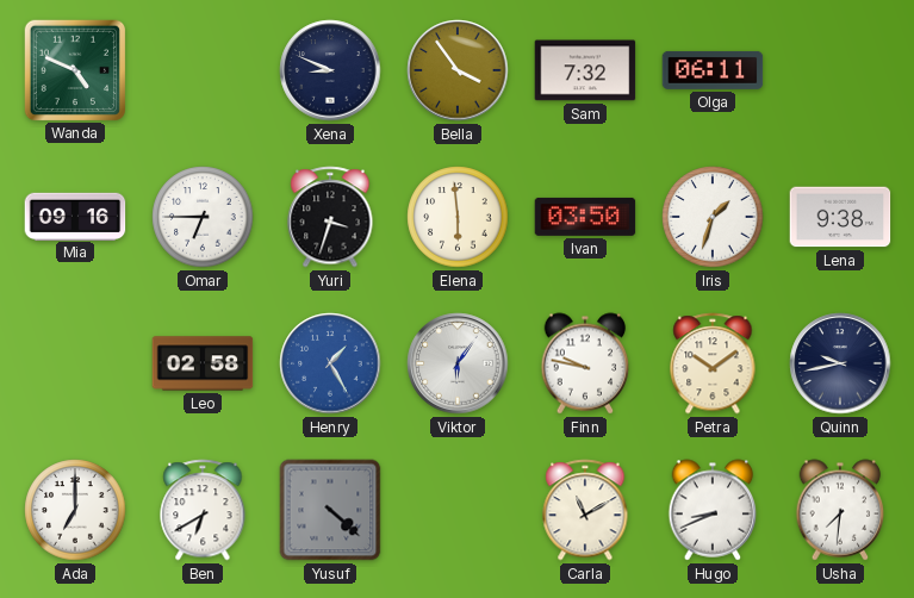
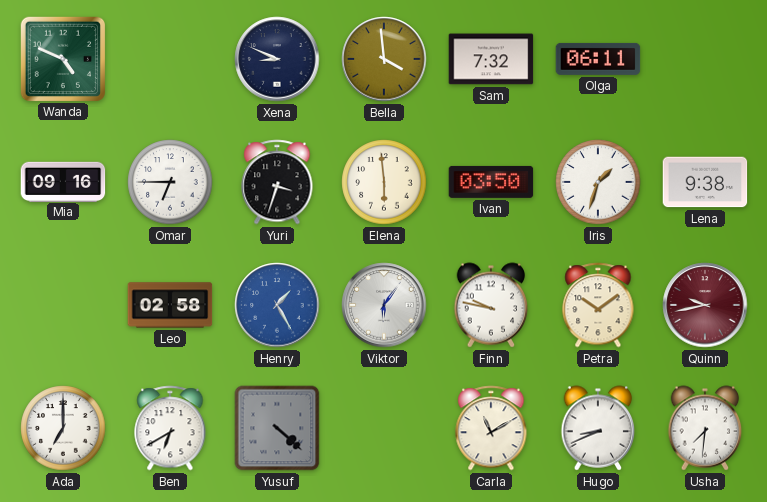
Bella: 3:54 -> 3:59 (384, 59)
Quinn dial: navy -> burgundy (705, 305)
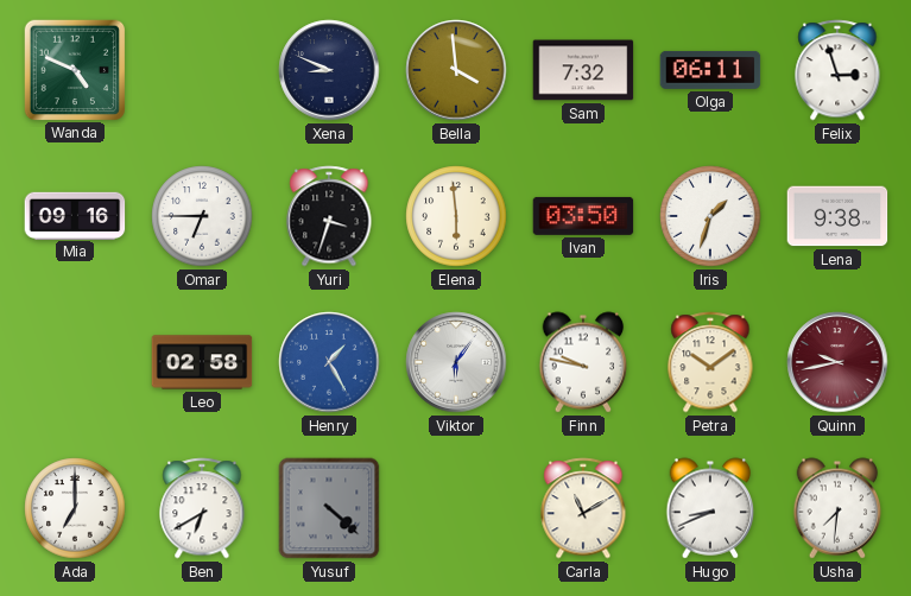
Felix: none -> 2:57 (837, 70)
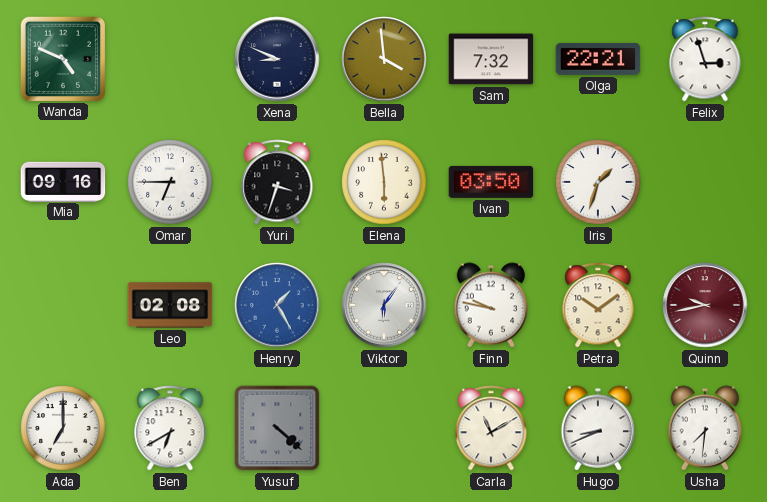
Olga: 06:11 -> 22:21 (598, 59)
Lena: 9:38 -> none (837, 216)
Leo: 02:58 -> 02:08 (170, 305)
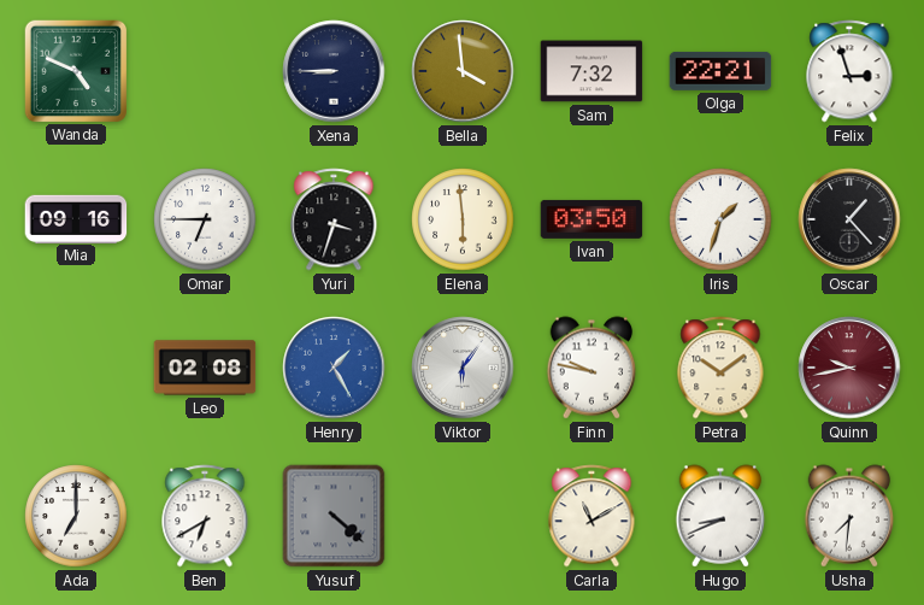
Xena: 8:49 -> 8:45 (334, 71)
Oscar: none -> 1:23 (849, 219)
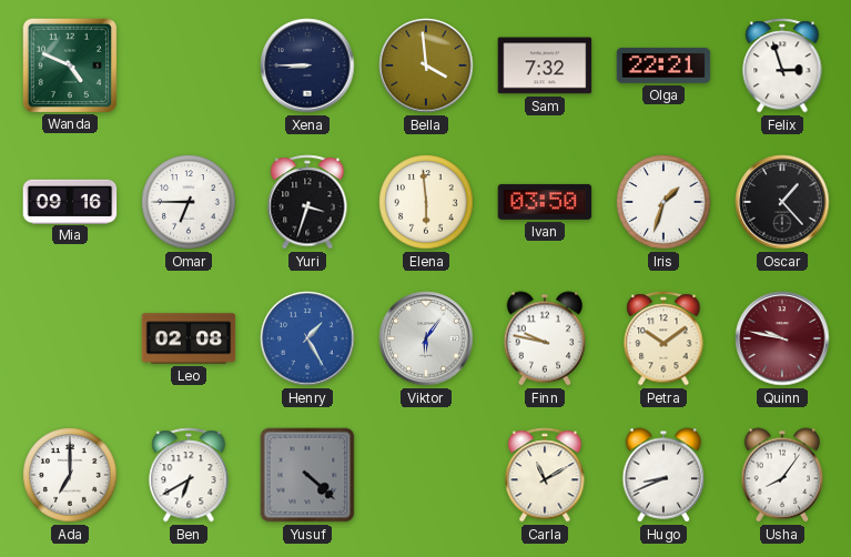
Quinn: 9:43 -> 9:47 (782, 338)
Usha: 7:31 -> 8:06 (782, 475)
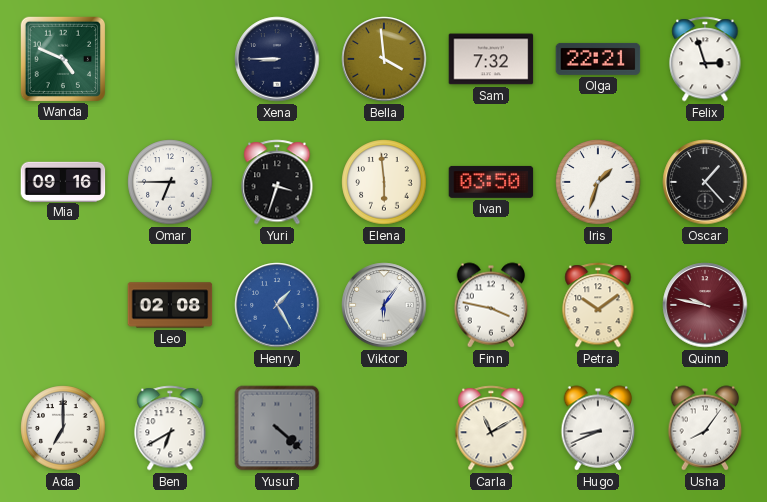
Finn: 9:47 -> 3:47 (491, 305)
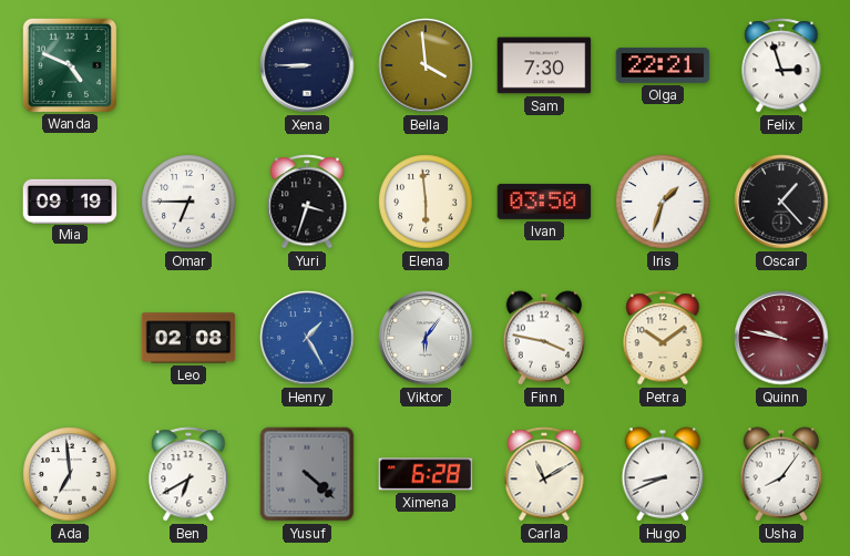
Sam: 7:32 -> 7:30 (544, 65)
Mia: 09:16 -> 09:19 (70, 200)
Ada: 7:00 -> 6:59 (70, 474)
Ximena: none -> 6:28 (426, 474)
